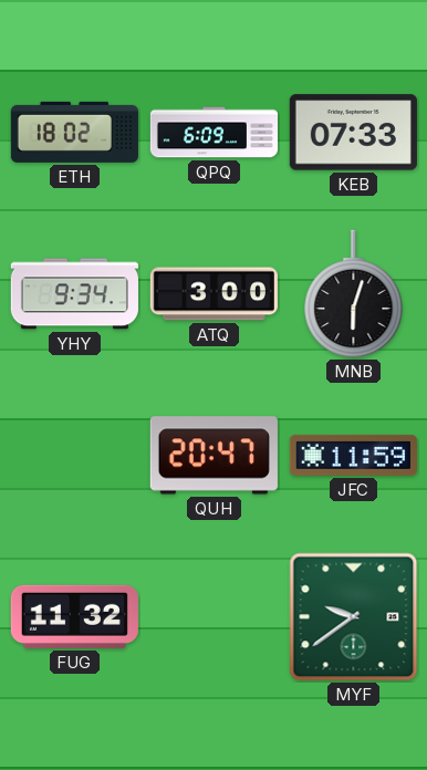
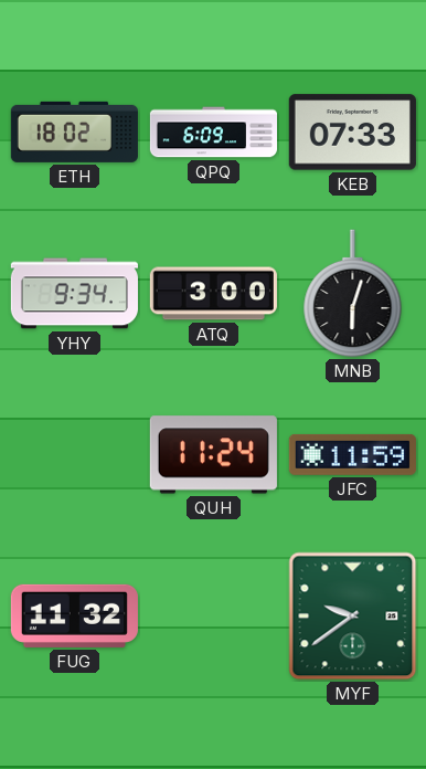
QUH: 20:47 -> 11:24 (213, 455)
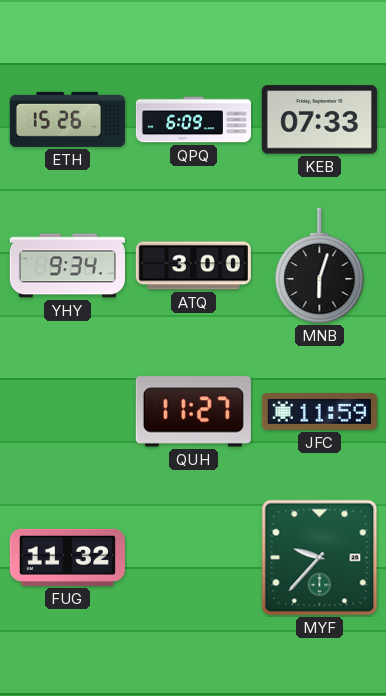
ETH: 18:02 -> 15:26 (67, 119)
QUH: 11:24 -> 11:27 (193, 412)
MYF: 9:39 -> 9:37 (320, 558)
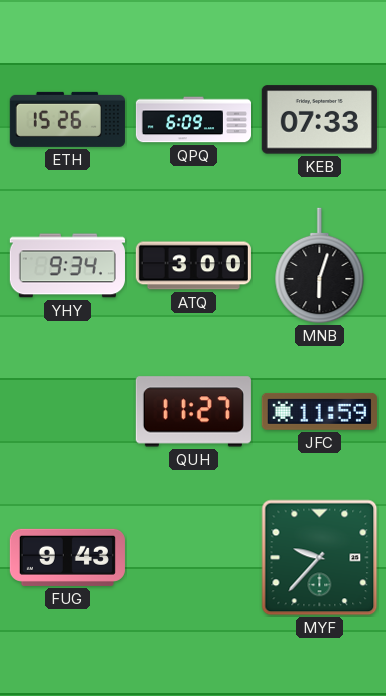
FUG: 11:32 -> 9:43 (67, 557)
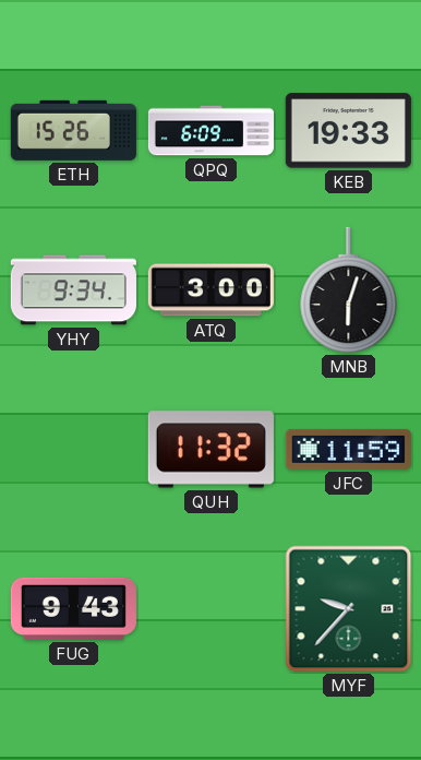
KEB: 07:33 -> 19:33 (348, 131)
QUH: 11:27 -> 11:32 (211, 450)
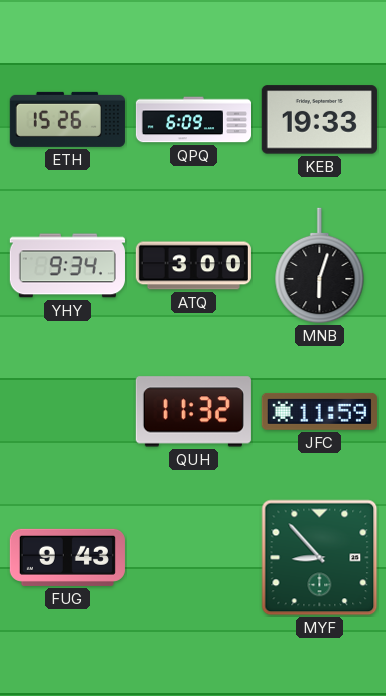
MYF: 9:37 -> 8:53 (320, 558)
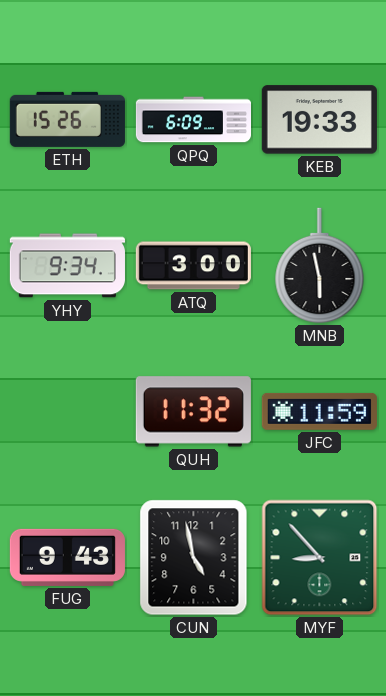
MNB: 6:03 -> 5:58 (320, 266)
CUN: none -> 4:58 (194, 558)
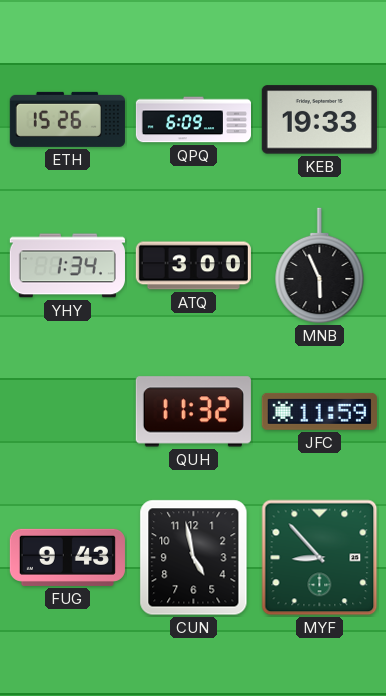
YHY: 9:34 -> 1:34 (67, 266)
MNB: 5:58 -> 5:56 (320, 266)
